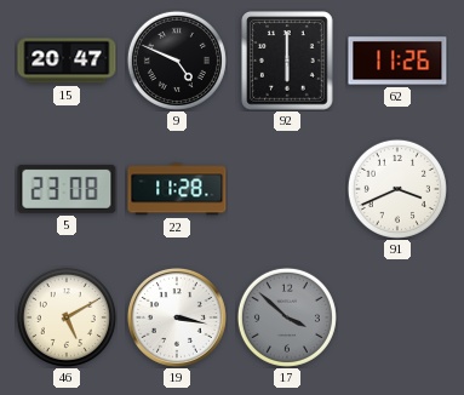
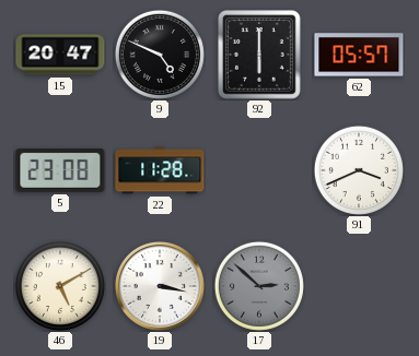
62: 11:26 -> 05:57 (359, 55)
17: 3:52 -> 2:52 (259, 286)
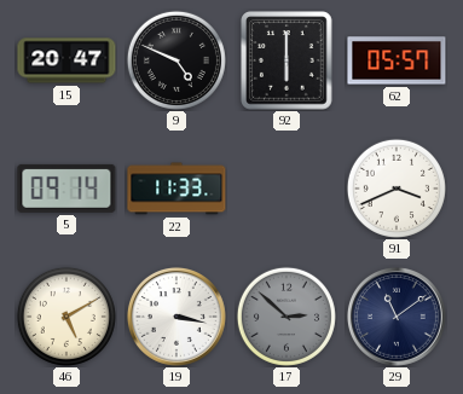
5: 23:08 -> 09:14 (66, 189)
22: 11:28 -> 11:33 (176, 189)
29: none -> 11:09 (397, 317)
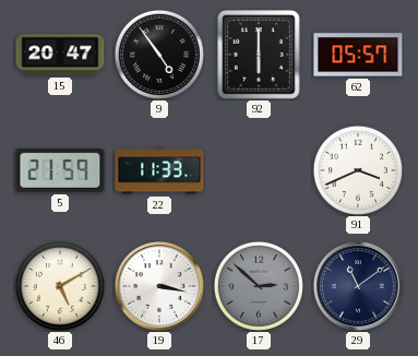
9: 4:49 -> 4:54 (159, 55)
5: 09:14 -> 21:59 (60, 170)
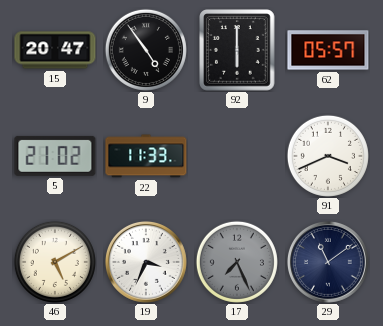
5: 21:59 -> 21:02 (55, 156)
19: 3:17 -> 3:34 (146, 262)
17: 2:52 -> 7:26 (237, 262)
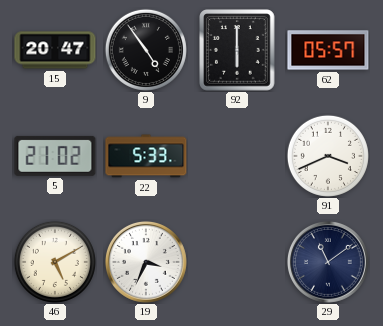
22: 11:33 -> 5:33 (146, 156)
17: 7:26 -> none (237, 262)
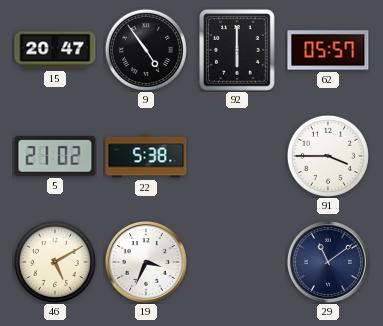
22: 5:33 -> 5:38 (146, 156)
91: 3:41 -> 3:45 (328, 156)
